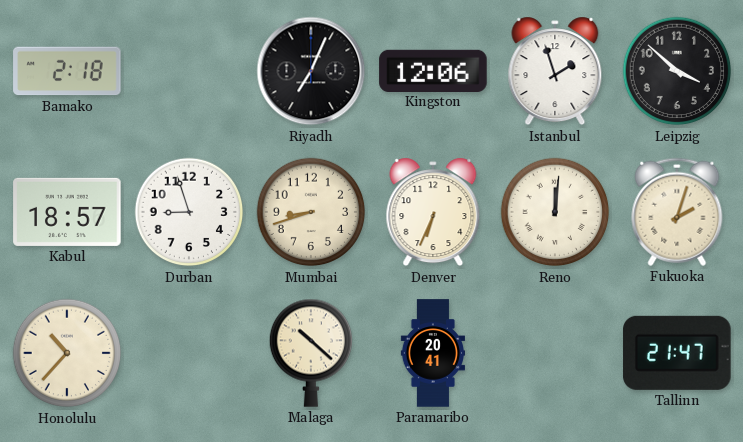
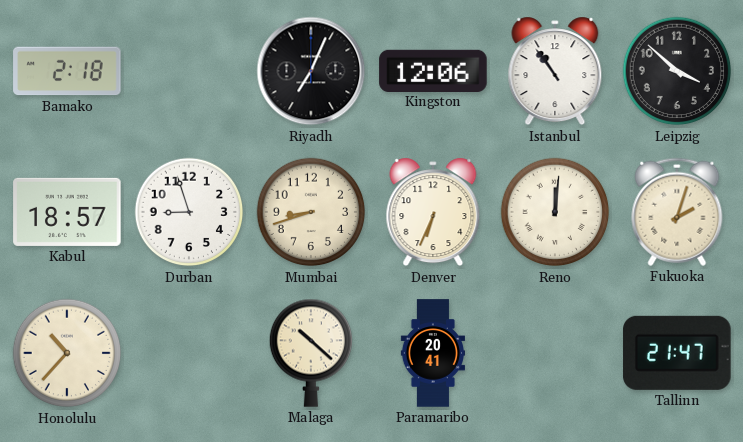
Istanbul: 1:57 -> 10:54 (555, 71)
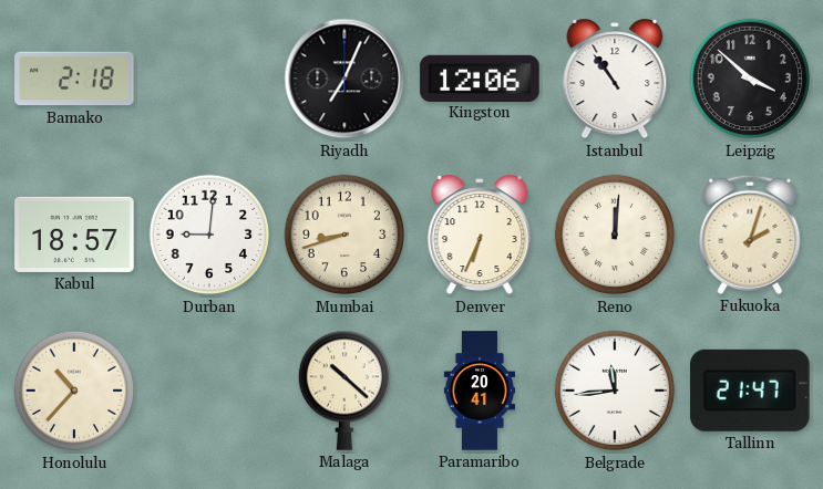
Durban: 8:57 -> 9:01 (209, 235)
Belgrade: none -> 11:44 (615, 391)
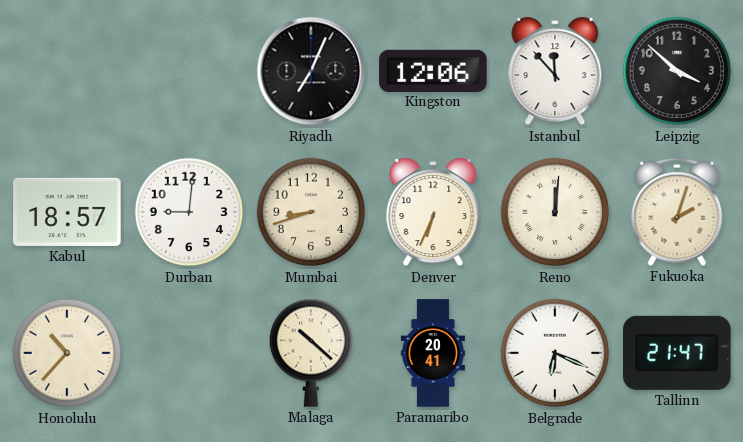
Bamako: 2:18 -> none (74, 79)
Istanbul: 10:54 -> 11:53 (555, 71)
Belgrade: 11:44 -> 6:19 (555, 353)
